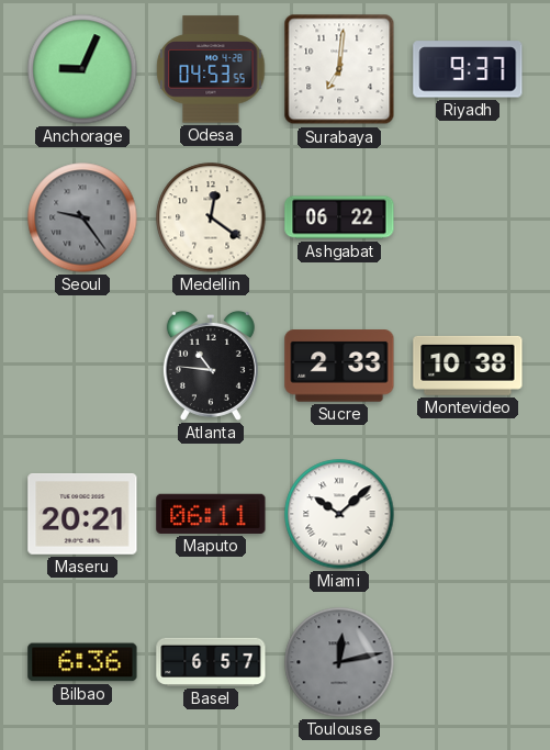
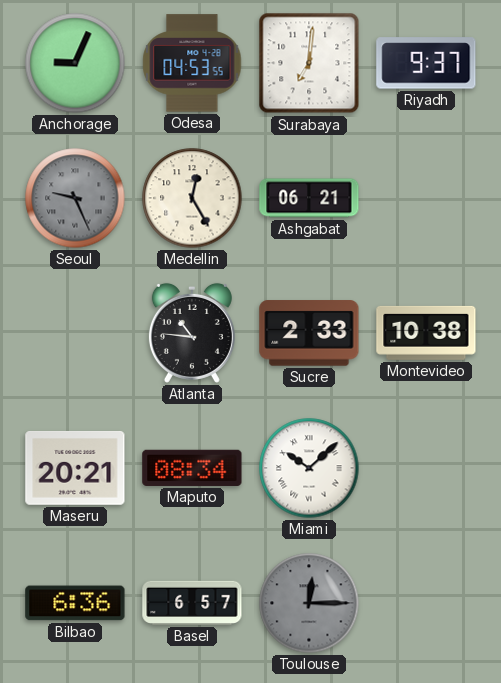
Seoul: 9:24 -> 9:26 (75, 198)
Medellin: 12:21 -> 12:25 (192, 198)
Ashgabat: 06:22 -> 06:21 (309, 198)
Maputo: 06:11 -> 08:34 (192, 468)
Toulouse: 12:13 -> 12:15 (309, 603)
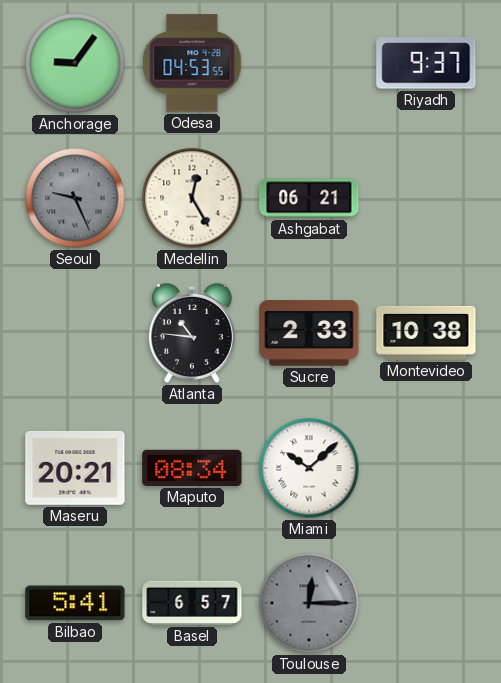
Anchorage: 9:04 -> 9:06 (75, 63)
Surabaya: 7:01 -> none (309, 63)
Bilbao: 6:36 -> 5:41 (75, 603)
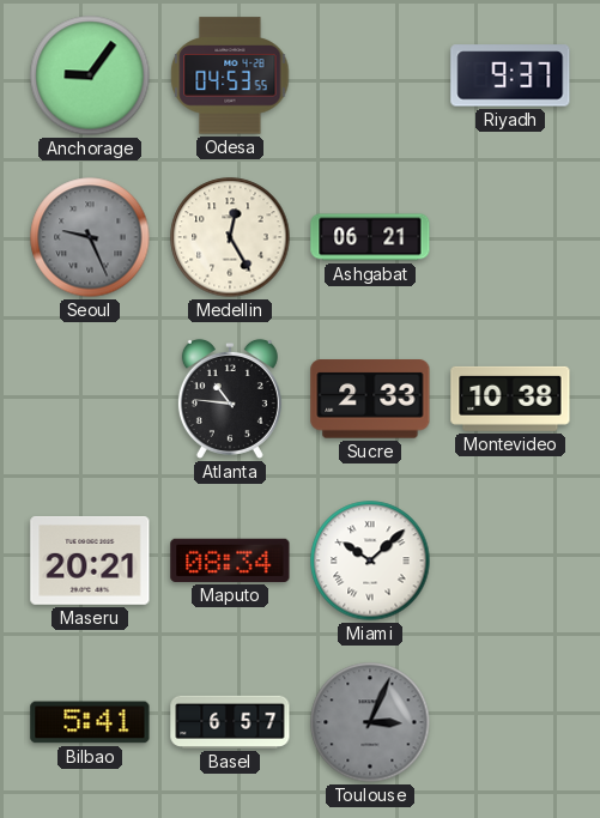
Toulouse: 12:15 -> 3:04 (370, 722)
